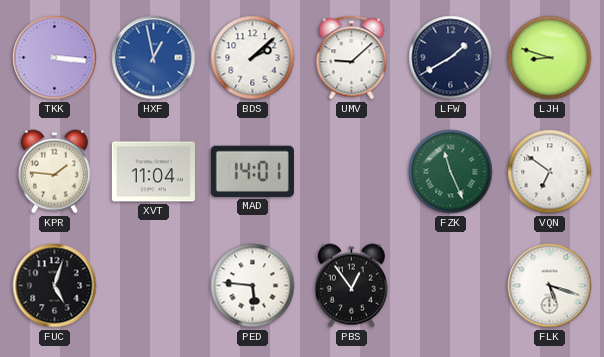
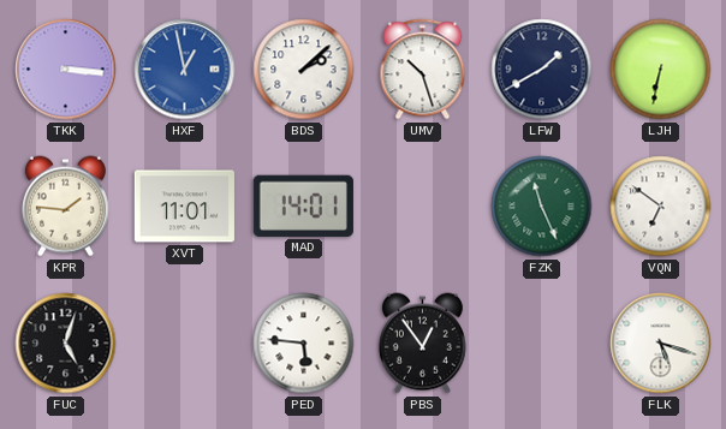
UMV: 9:08 -> 10:27 (423, 70)
LJH: 8:48 -> 6:32 (661, 70)
XVT: 11:04 -> 11:01 (184, 207)
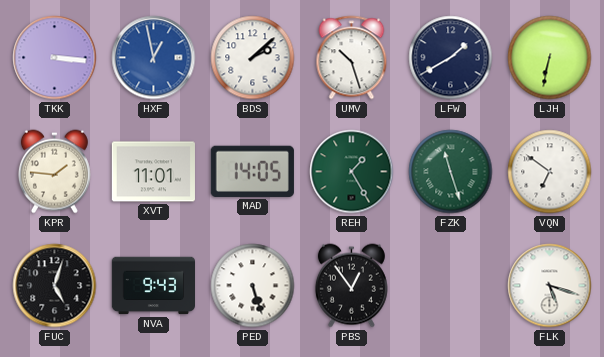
MAD: 14:01 -> 14:05 (252, 171)
REH: none -> 1:25 (352, 172)
FZK: 11:26 -> 11:27 (451, 172)
NVA: none -> 9:43 (153, 286)
PED: 5:46 -> 5:27 (253, 286)
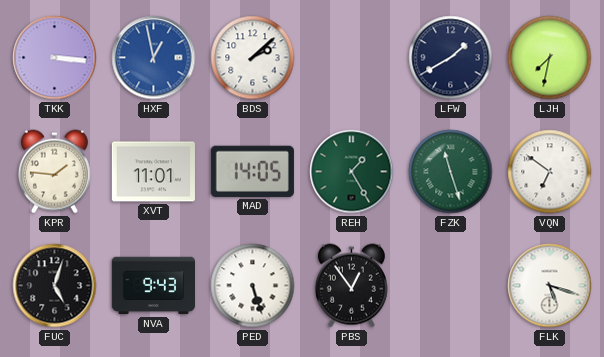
UMV: 10:27 -> none (352, 58)
LJH: 6:32 -> 7:32 (550, 58)
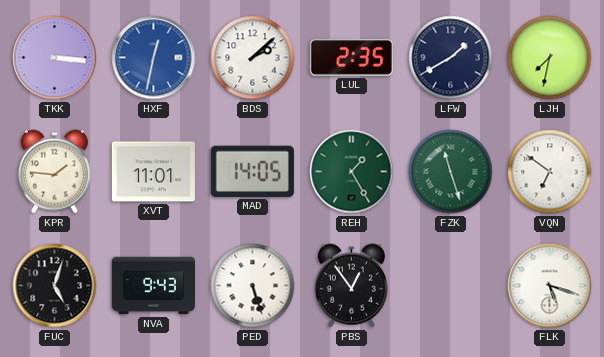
HXF: 12:58 -> 12:32 (154, 58)
LUL: none -> 2:35 (351, 58)
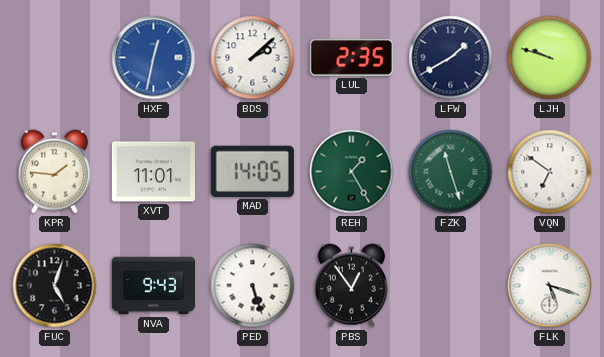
TKK: 3:16 -> none (55, 58)
LJH: 7:32 -> 9:48 (550, 58)
